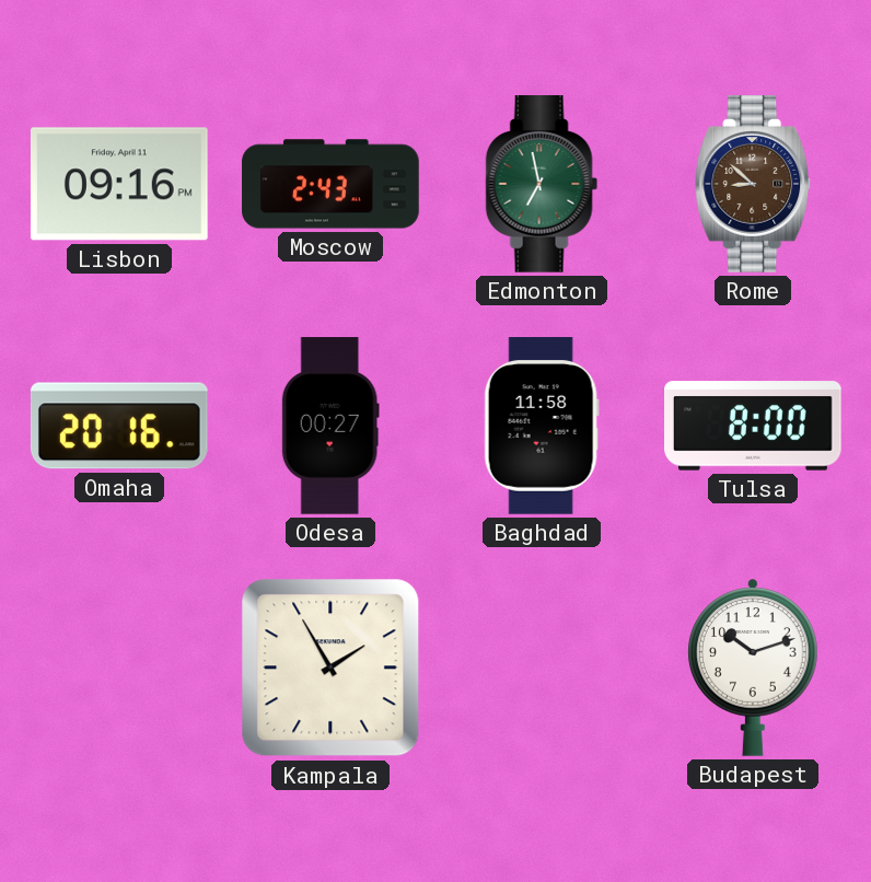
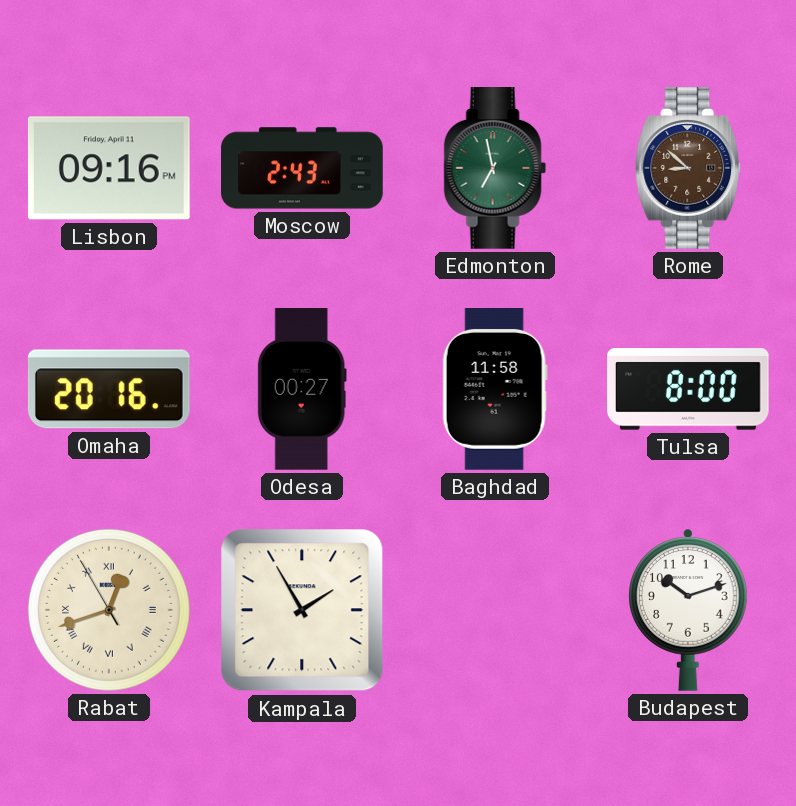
Rabat: none -> 12:41 (109, 610)
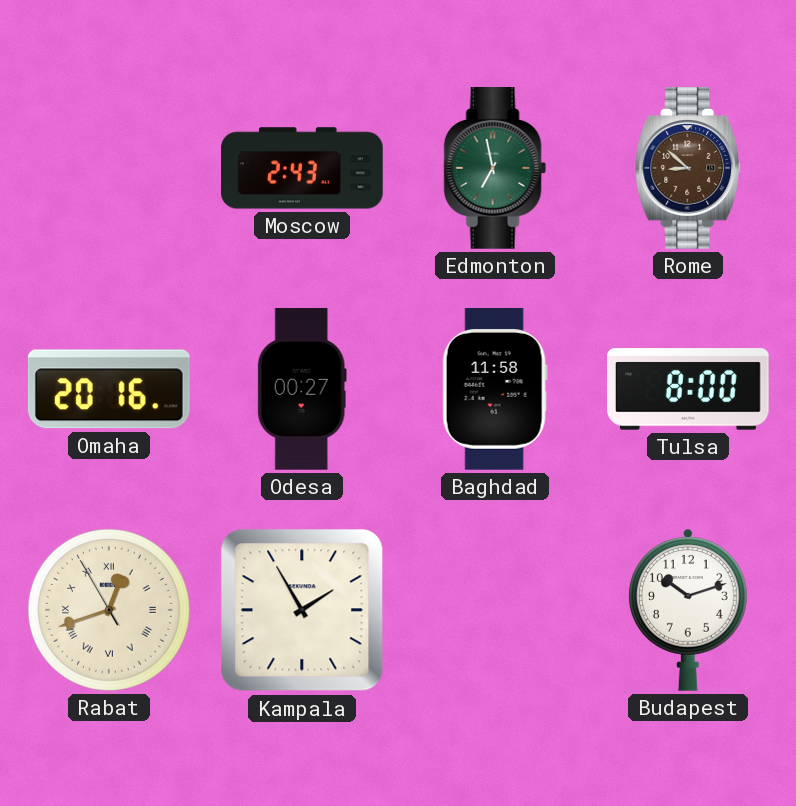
Lisbon: 09:16 -> none (109, 168)
